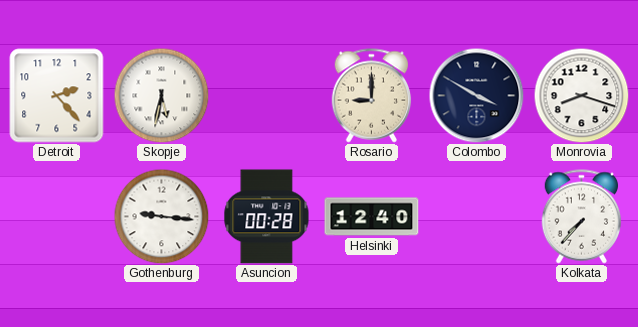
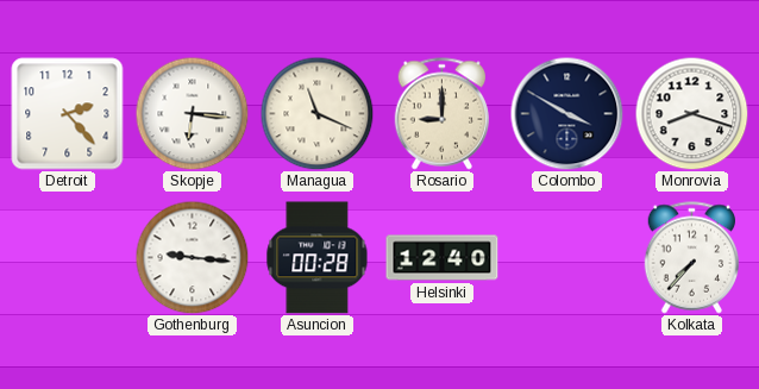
Skopje: 5:32 -> 6:16 (192, 113)
Managua: none -> 11:19 (316, 113)
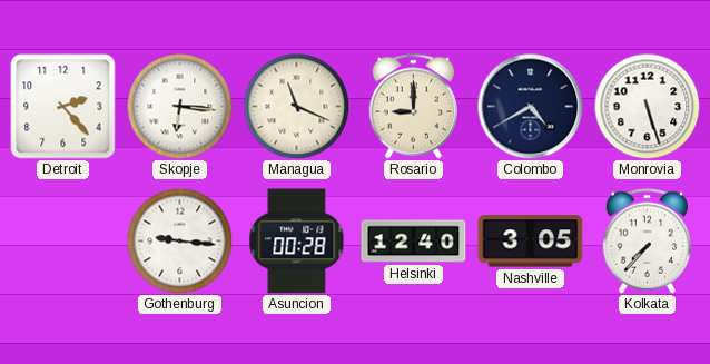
Colombo: 3:50 -> 4:40 (530, 106)
Monrovia: 8:18 -> 5:27 (647, 106)
Nashville: none -> 3:05 (531, 242)
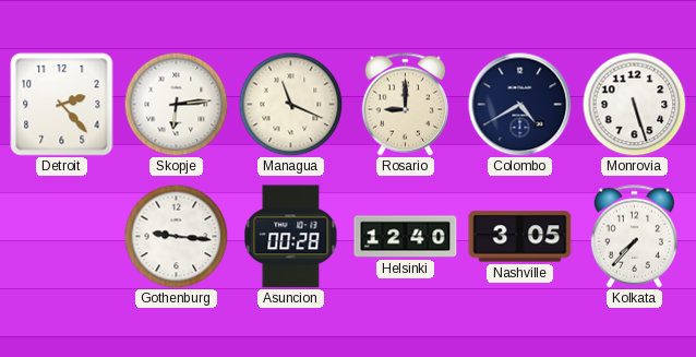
Skopje: 6:16 -> 6:14 (176, 104)
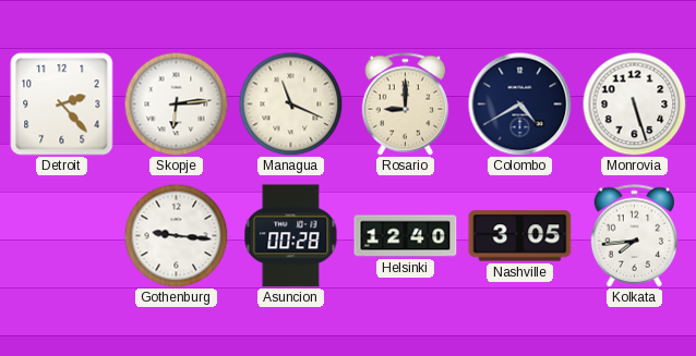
Kolkata: 7:37 -> 7:44 (635, 236)
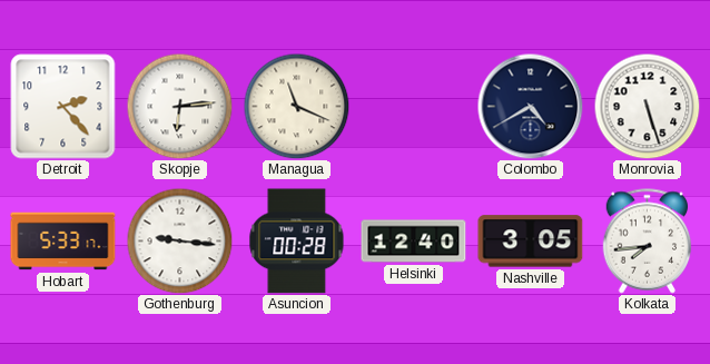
Rosario: 9:00 -> none (406, 105)
Hobart: none -> 5:33 (63, 242)
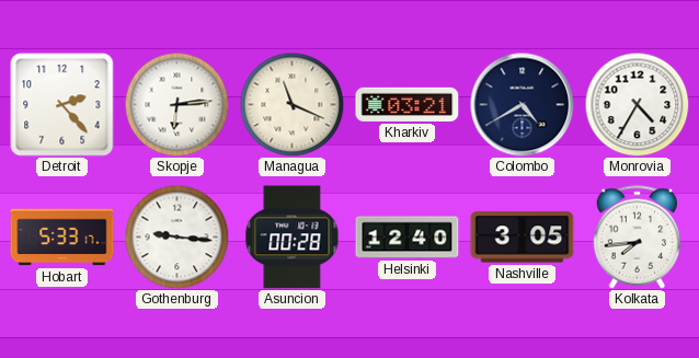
Kharkiv: none -> 03:21 (408, 104)
Monrovia: 5:27 -> 4:35 (637, 104)
